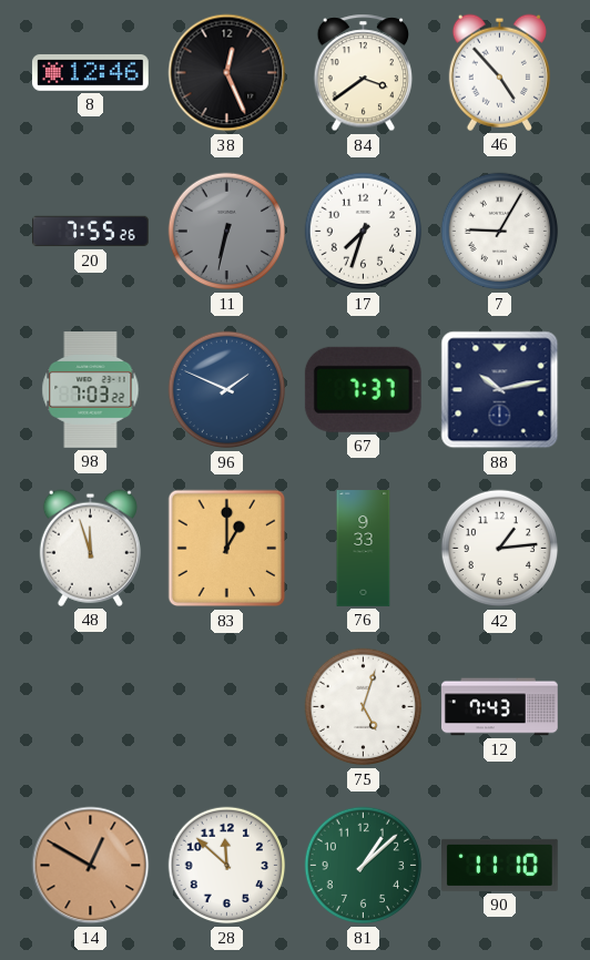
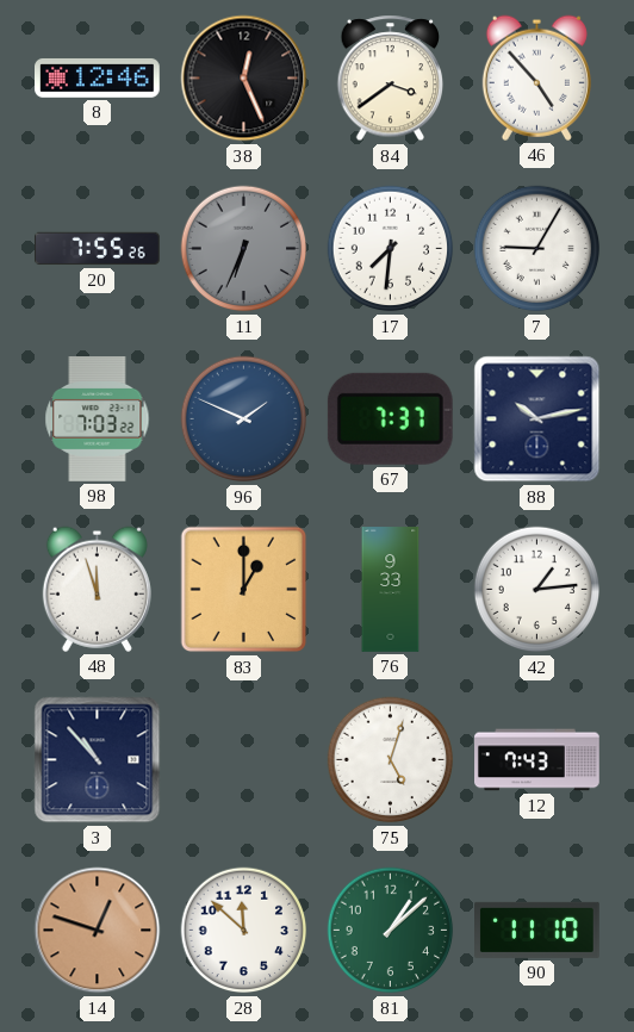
11: 6:32 -> 6:34 (244, 249)
17: 7:33 -> 7:31 (391, 249)
3: none -> 10:53 (98, 760)
14: 12:50 -> 12:48 (98, 931)
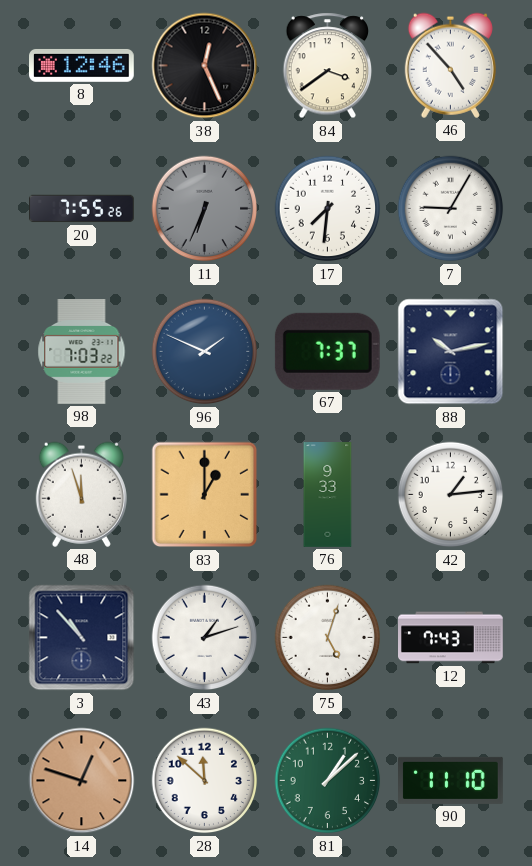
43: none -> 1:12 (205, 638)
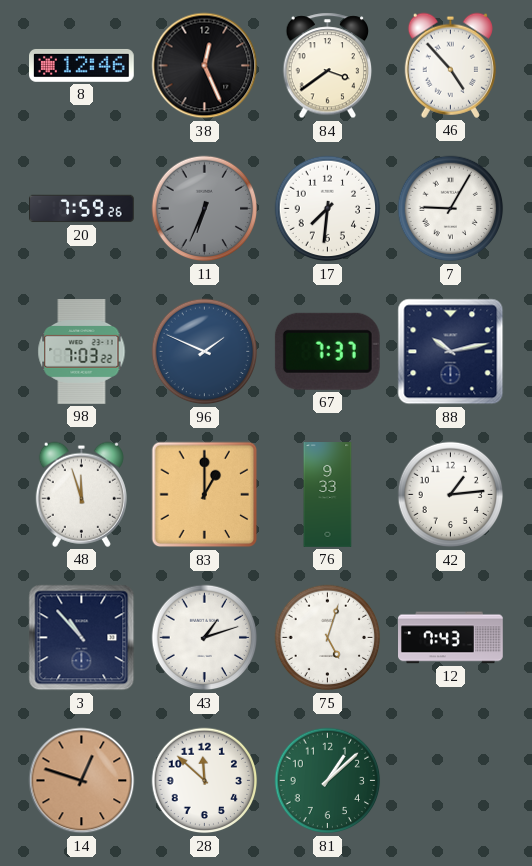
20: 7:55 -> 7:59 (82, 209)
90: 11:10 -> none (451, 780)
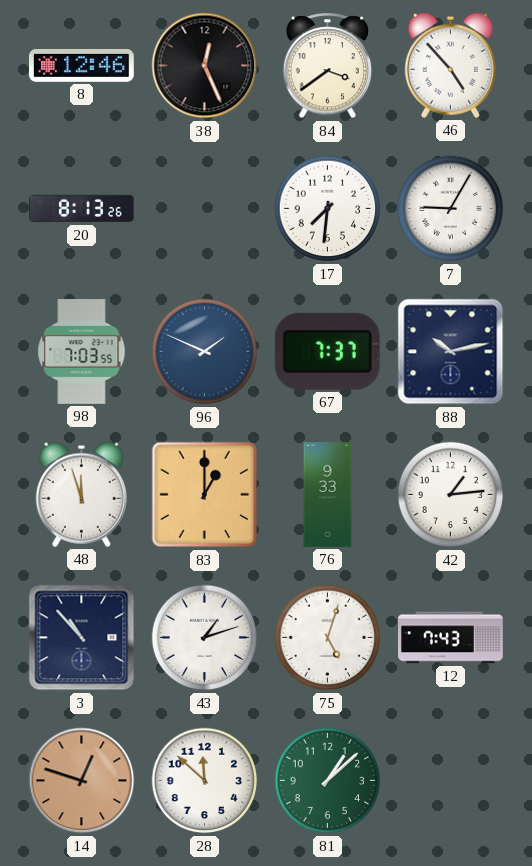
20: 7:59 -> 8:13 (82, 209)
11: 6:34 -> none (205, 209)
98: 7:03:22 -> 7:03:55 (82, 352)
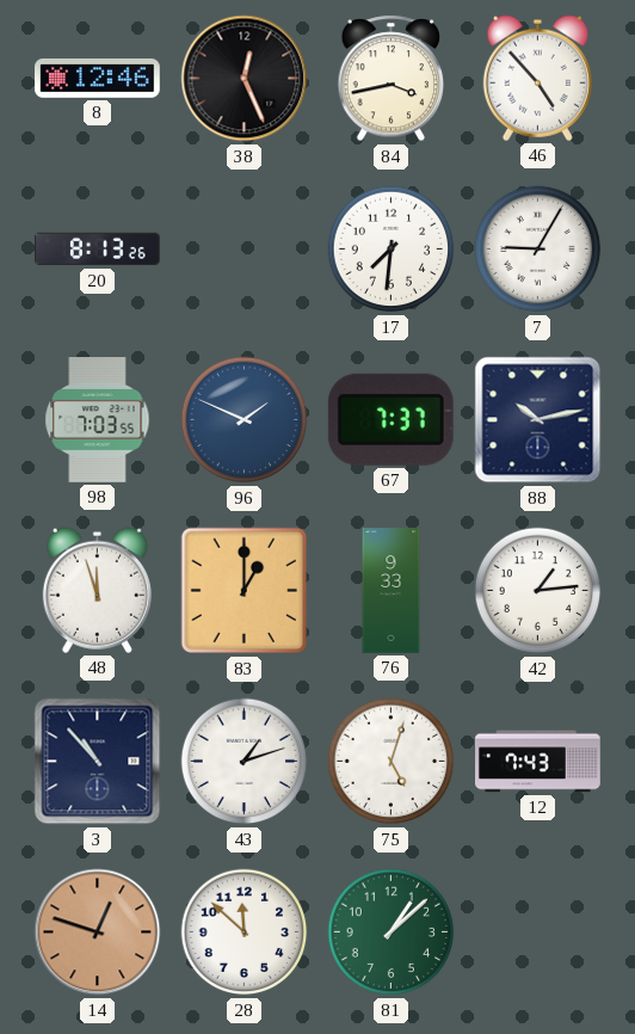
84: 3:39 -> 3:43 (392, 79)
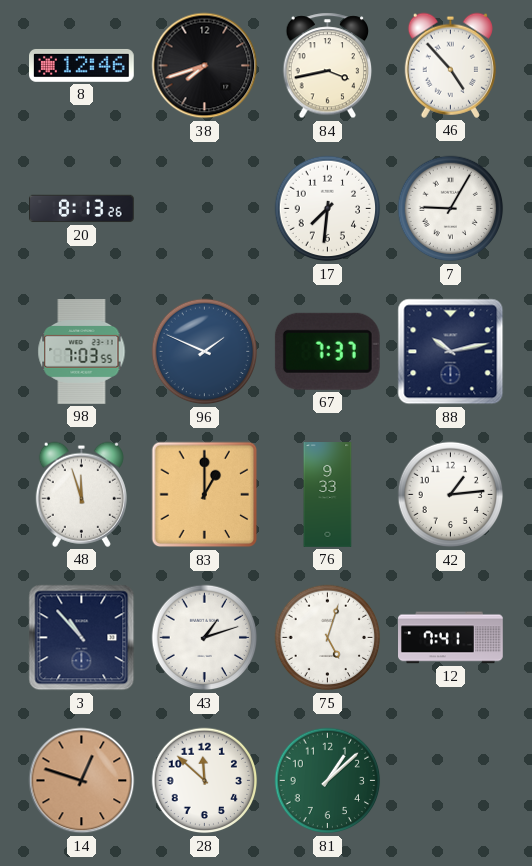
38: 12:26 -> 7:42 (205, 66)
12: 7:43 -> 7:41 (451, 638)
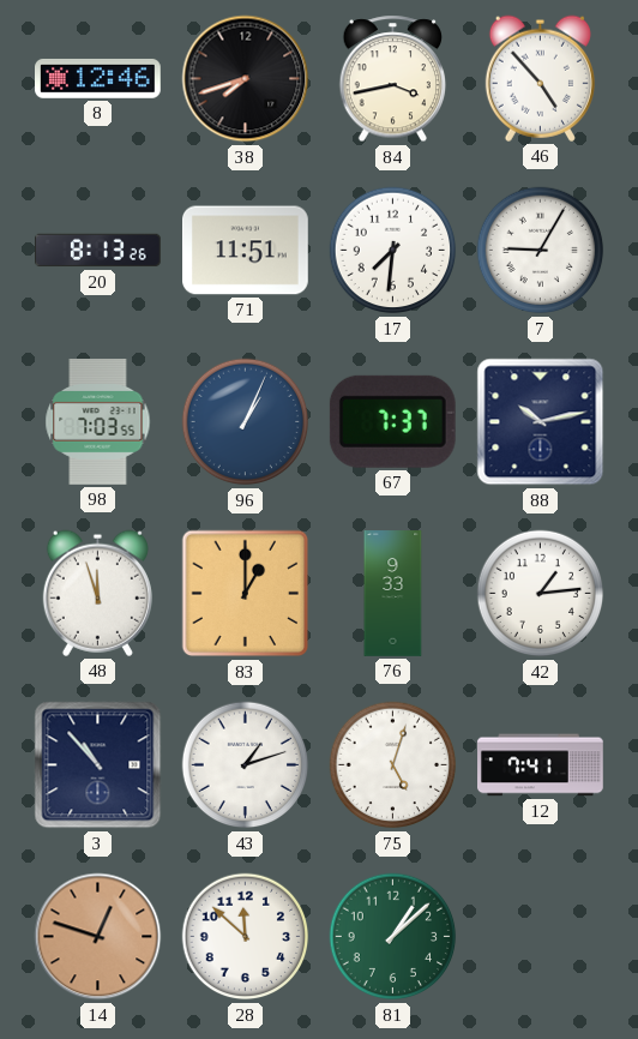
71: none -> 11:51 (246, 251)
96: 1:49 -> 1:04 (246, 422)
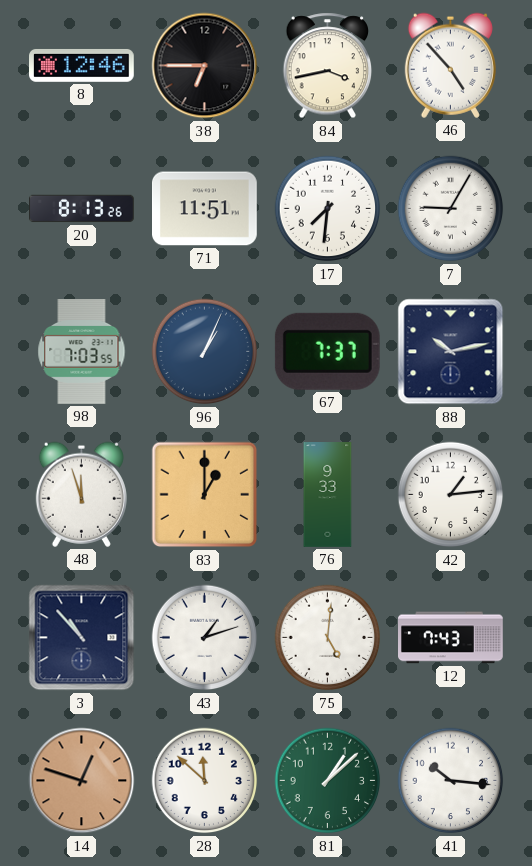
38: 7:42 -> 6:45 (205, 66)
75: 5:03 -> 5:01 (328, 638)
12: 7:41 -> 7:43 (451, 638)
41: none -> 10:16 (451, 781)
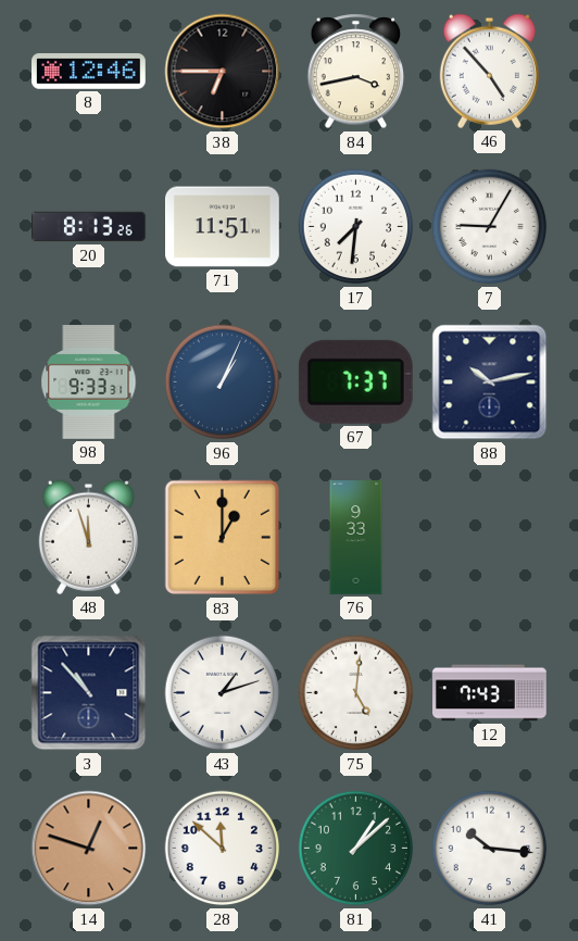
98: 7:03 -> 9:33 (89, 382)
42: 1:14 -> none (451, 495)
